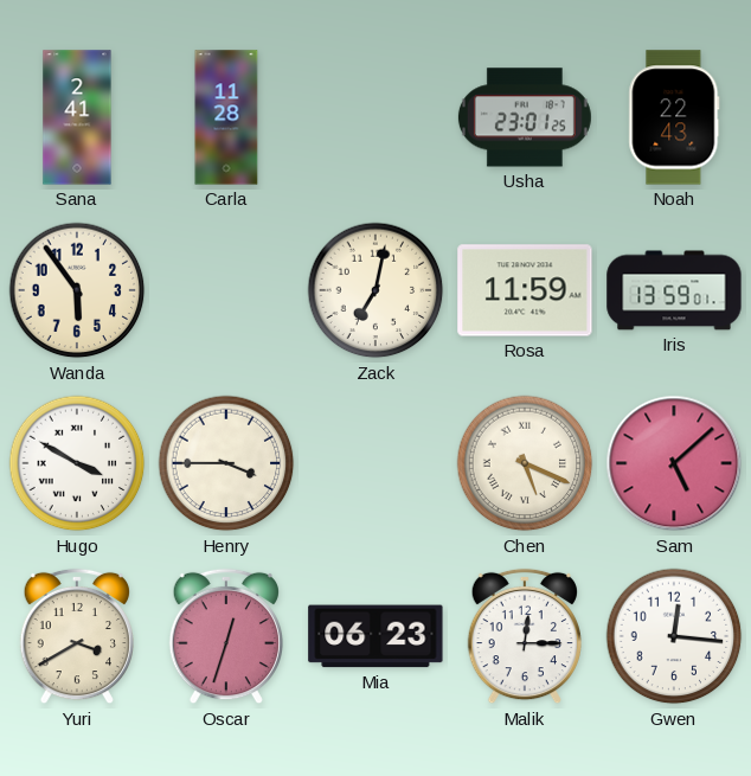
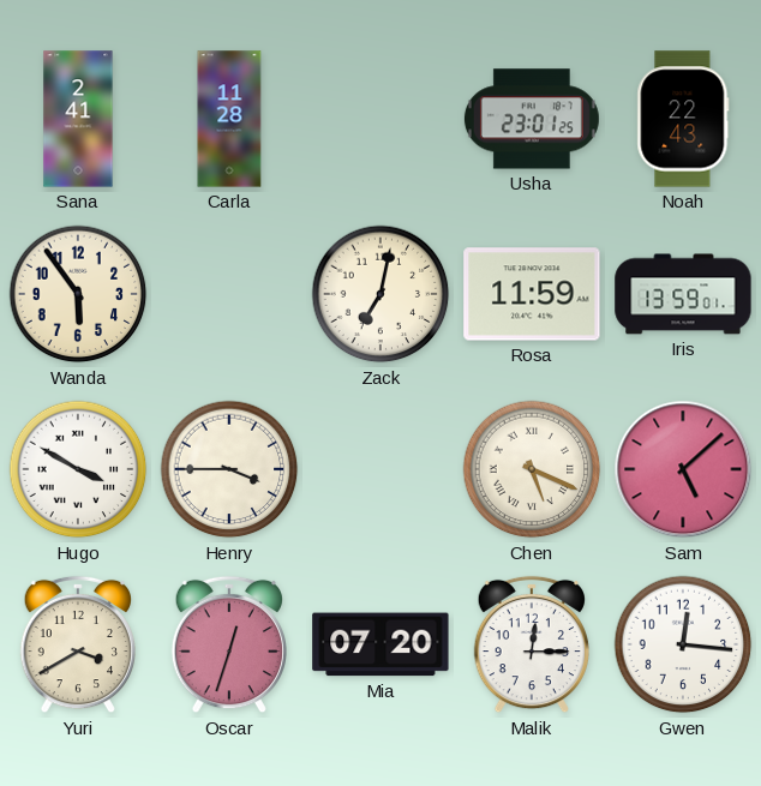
Mia: 06:23 -> 07:20 (380, 644)
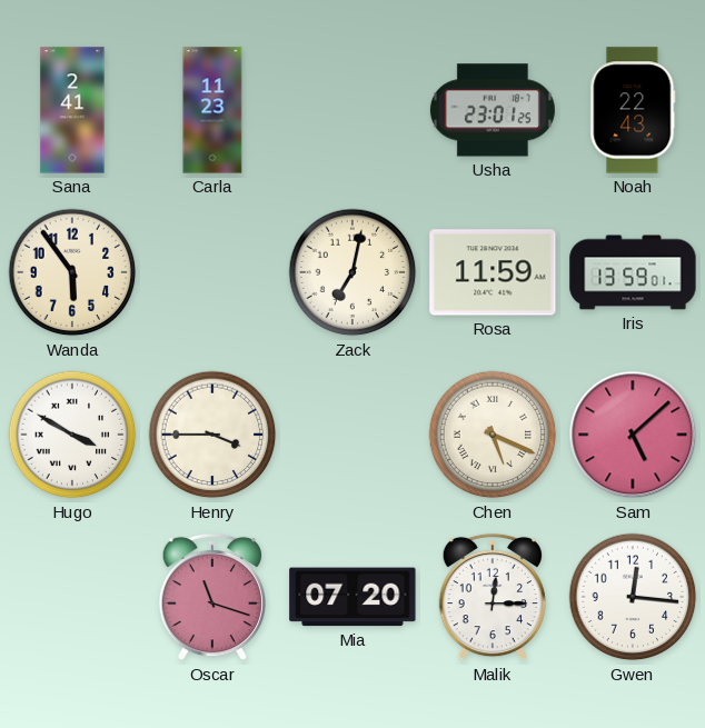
Carla: 11:28 -> 11:23 (212, 110)
Yuri: 3:40 -> none (77, 644)
Oscar: 12:33 -> 11:18 (211, 597)
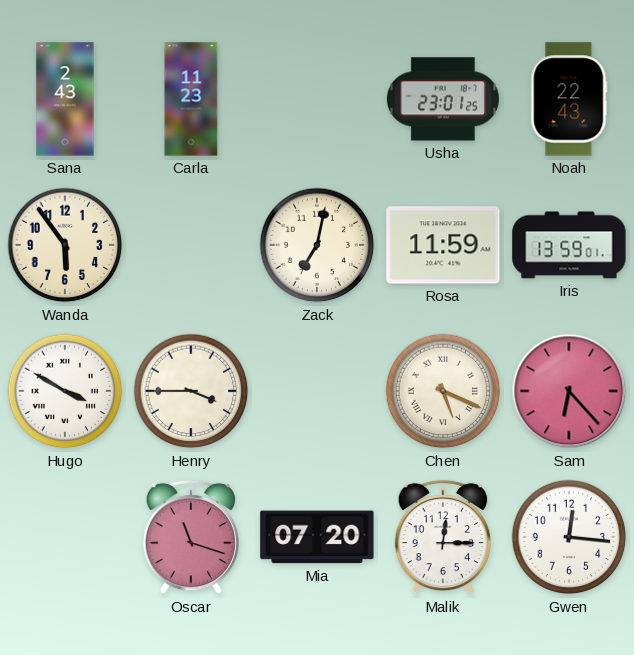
Sana: 2:41 -> 2:43 (65, 99)
Sam: 5:08 -> 6:23 (569, 391)
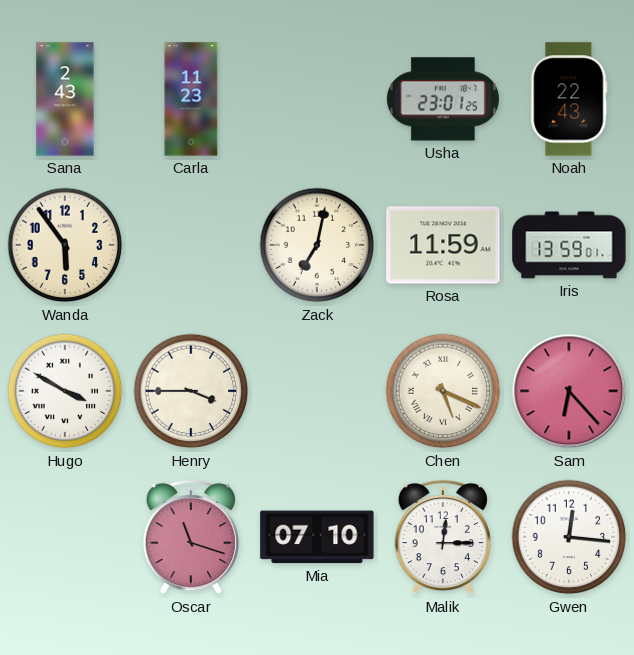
Mia: 07:20 -> 07:10 (317, 537)
